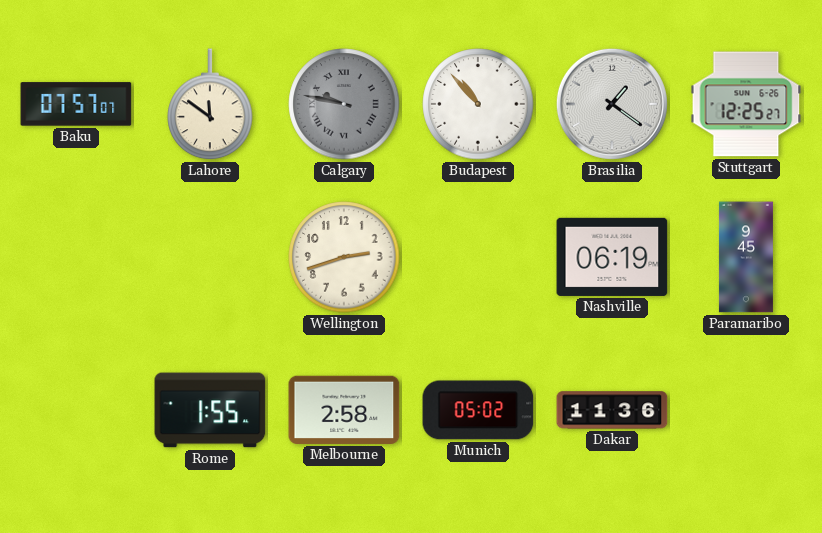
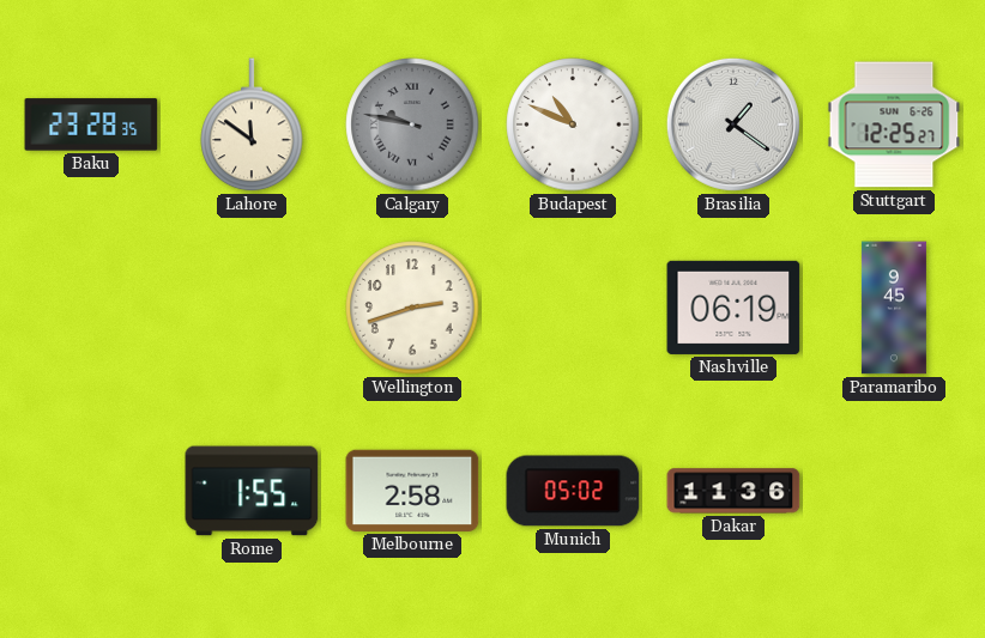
Baku: 07:57 -> 23:28 (91, 124)
Budapest: 10:53 -> 10:49 (573, 124)
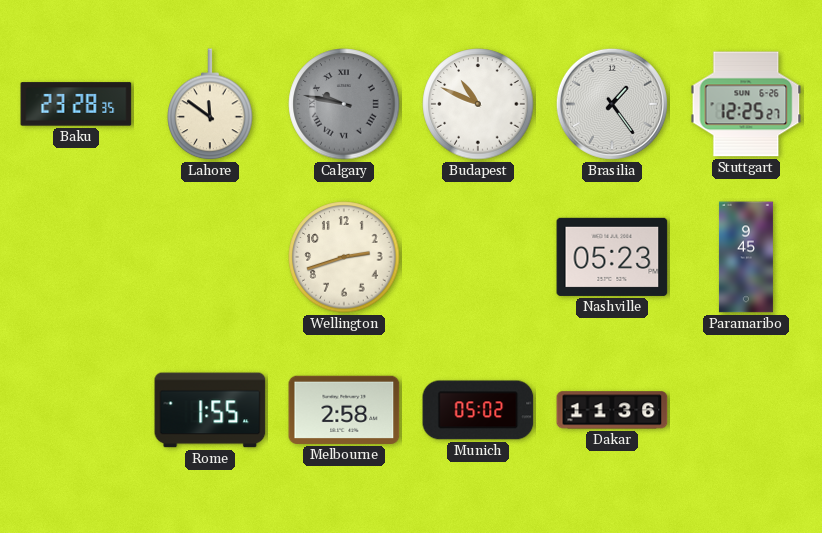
Brasilia: 1:21 -> 1:24 (612, 104)
Nashville: 06:19 -> 05:23 (612, 257)
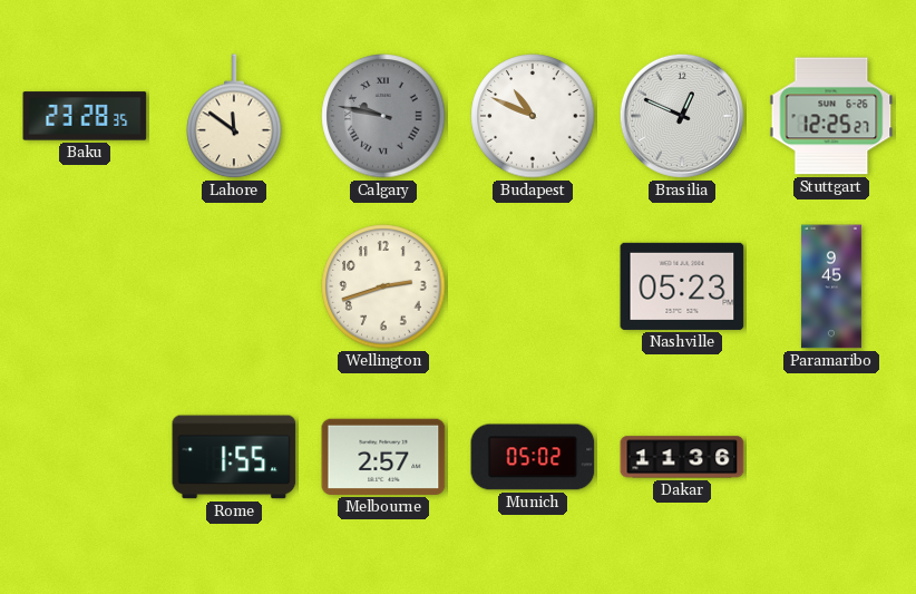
Brasilia: 1:24 -> 12:49 (682, 116)
Melbourne: 2:58 -> 2:57 (383, 457)
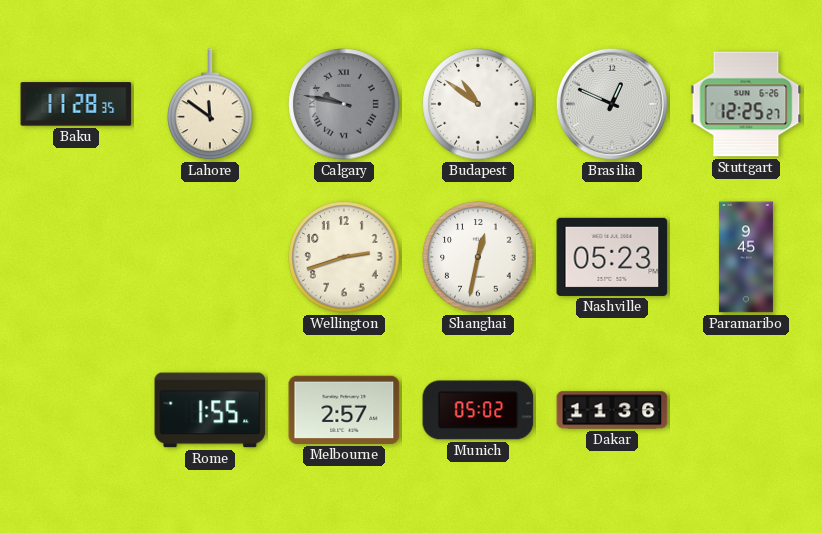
Baku: 23:28 -> 11:28 (76, 104)
Budapest: 10:49 -> 10:51 (478, 104)
Shanghai: none -> 12:32 (478, 257)
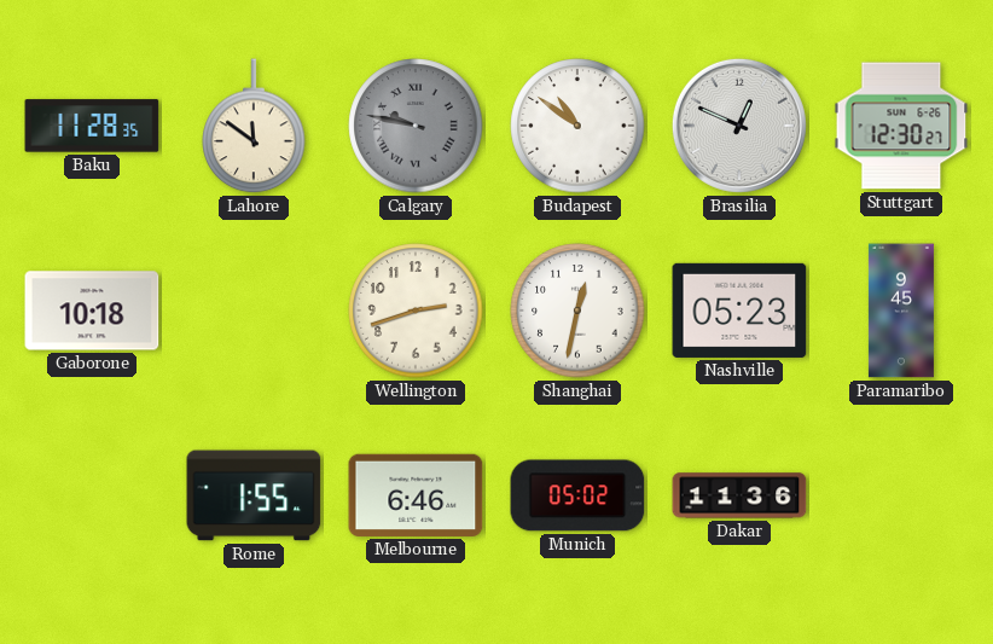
Stuttgart: 12:25 -> 12:30 (901, 126)
Gaborone: none -> 10:18 (92, 311)
Melbourne: 2:57 -> 6:46 (416, 495)
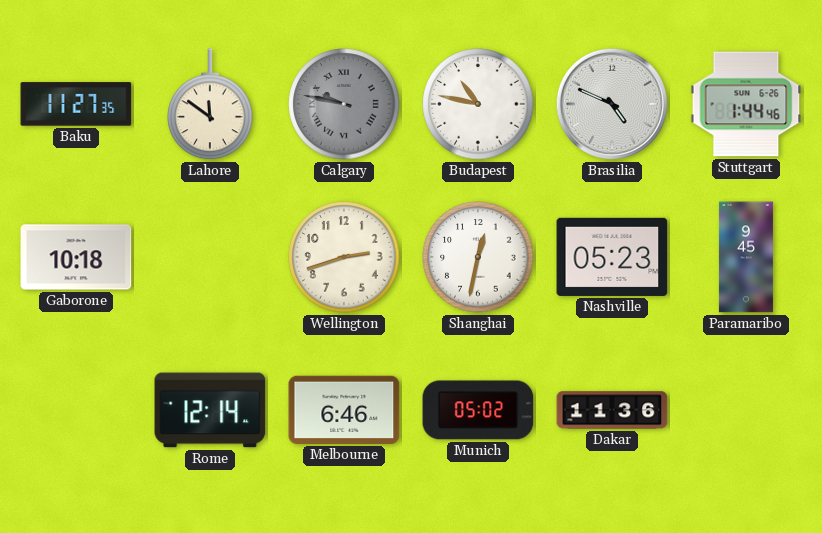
Baku: 11:28 -> 11:27 (76, 104)
Budapest: 10:51 -> 10:47 (478, 104)
Brasilia: 12:49 -> 4:49 (612, 104)
Stuttgart: 12:30 -> 1:44 (746, 104)
Rome: 1:55 -> 12:14 (210, 410)
